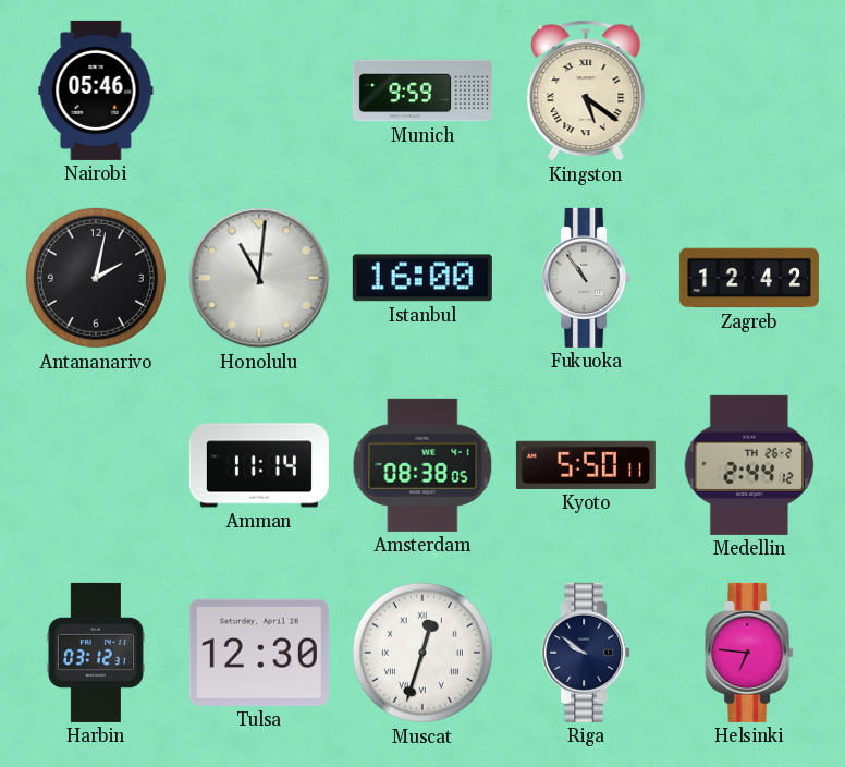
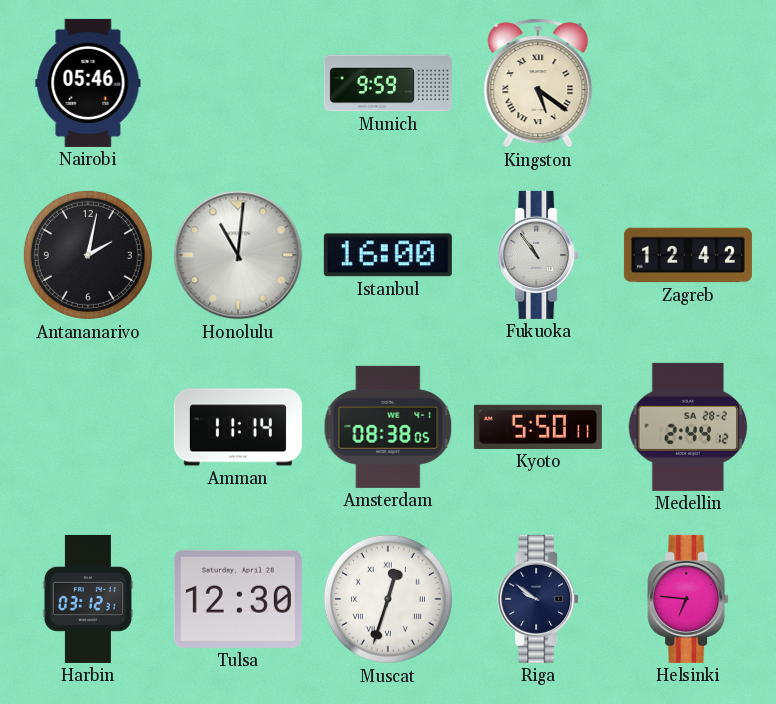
Medellin date: TH 26-2 -> SA 28-2 (688, 427)
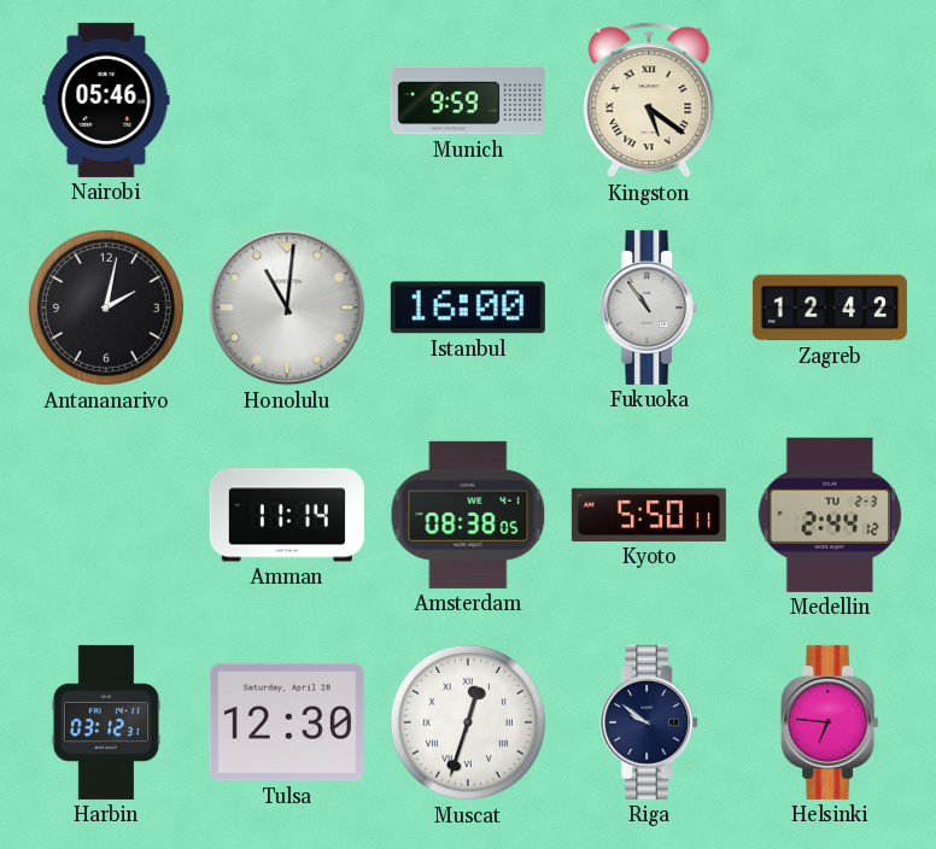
Medellin date: SA 28-2 -> TU 2-3 (830, 515)
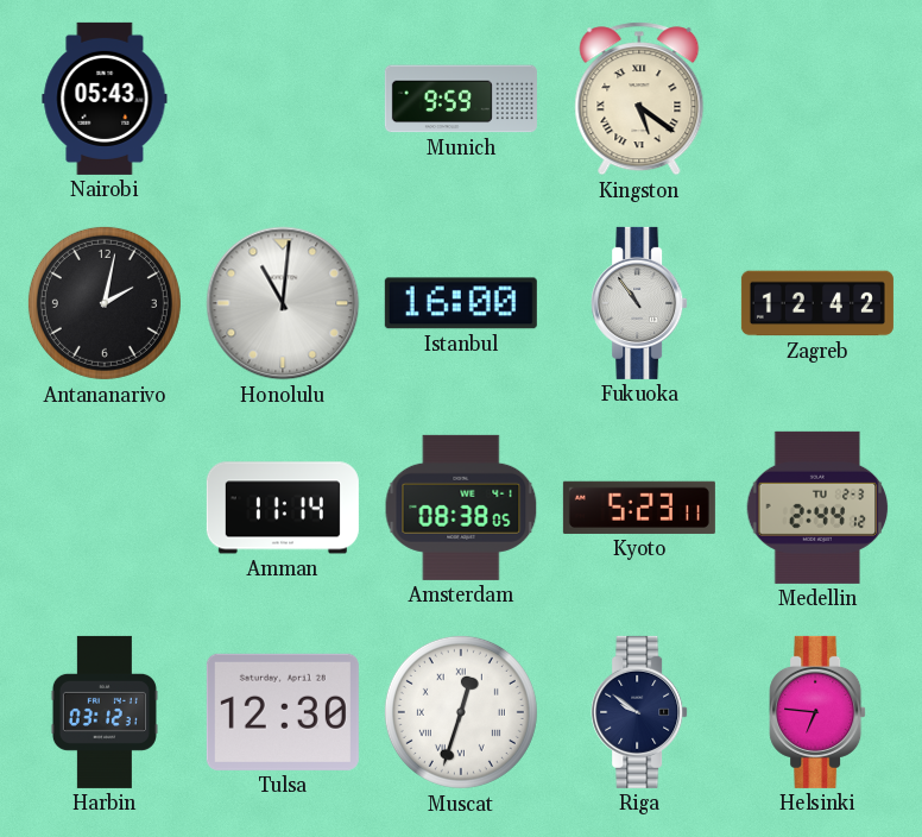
Nairobi: 05:46 -> 05:43 (105, 99)
Kyoto: 5:50 -> 5:23 (639, 508)
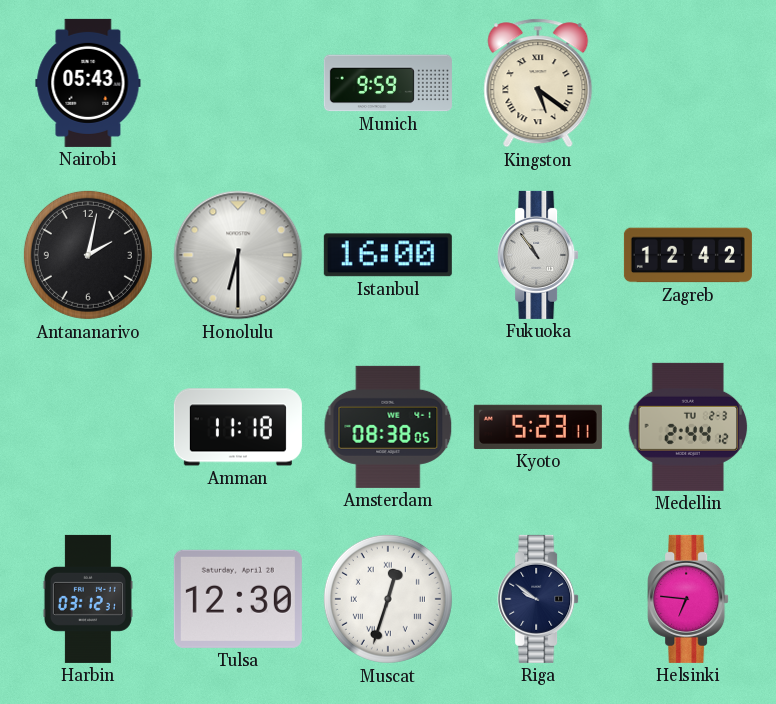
Honolulu: 11:01 -> 6:30 (238, 255)
Amman: 11:14 -> 11:18 (238, 427)
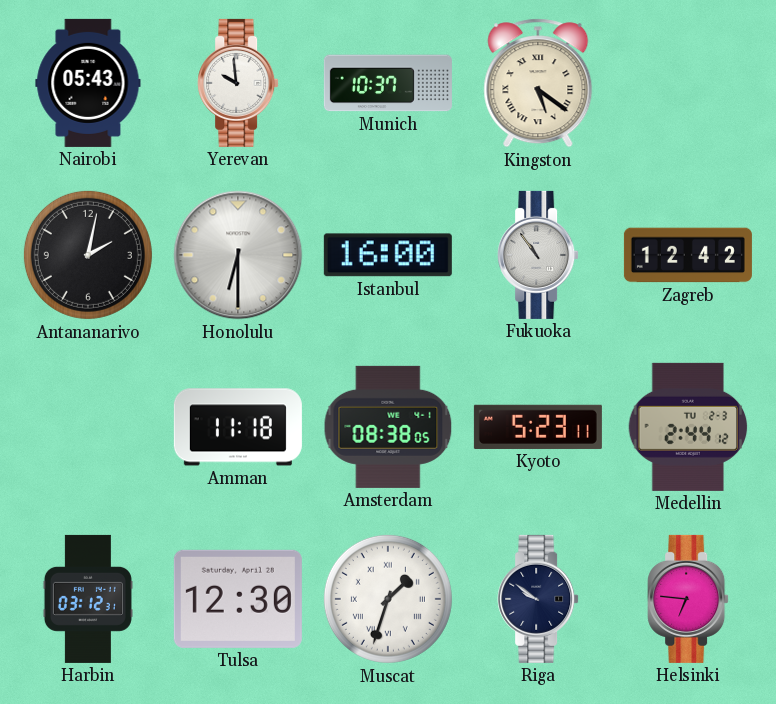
Yerevan: none -> 9:59 (238, 83)
Munich: 9:59 -> 10:37 (388, 83)
Muscat: 12:33 -> 1:33 (388, 599)
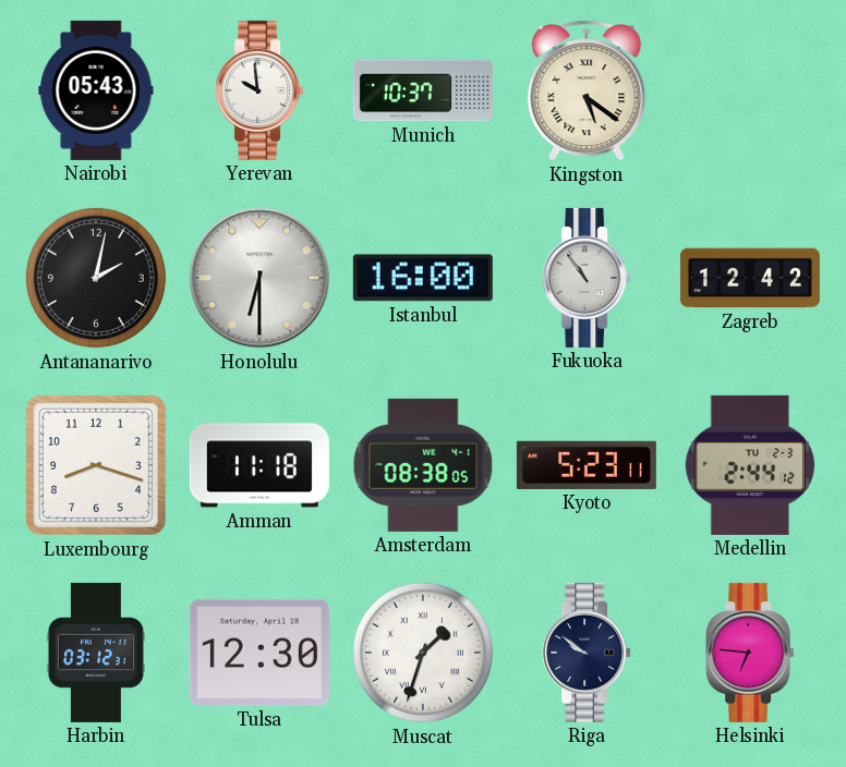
Luxembourg: none -> 8:18 (96, 465)
